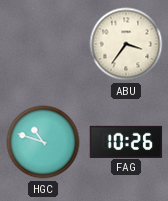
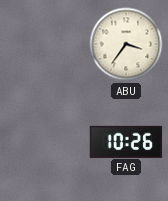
HGC: 10:48 -> none (43, 142)
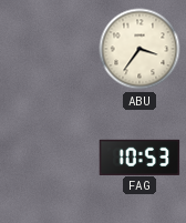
FAG: 10:26 -> 10:53 (139, 156)
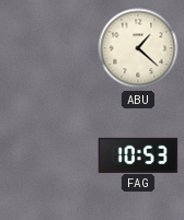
ABU: 3:36 -> 1:22 (138, 48)
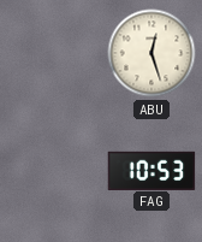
ABU: 1:22 -> 12:27 (151, 53)
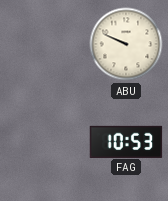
ABU: 12:27 -> 9:49 (126, 44)
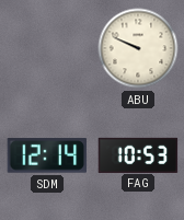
SDM: none -> 12:14 (47, 155)
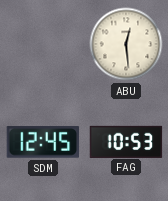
ABU: 9:49 -> 12:29 (126, 44)
SDM: 12:14 -> 12:45 (43, 142)
